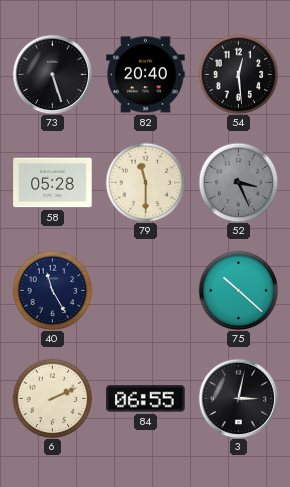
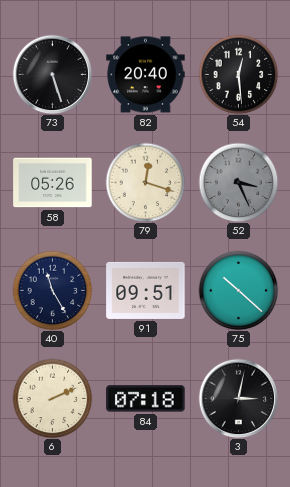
58: 05:28 -> 05:26 (53, 183)
79: 11:30 -> 12:18 (145, 182)
91: none -> 09:51 (146, 290)
84: 06:55 -> 07:18 (146, 399)
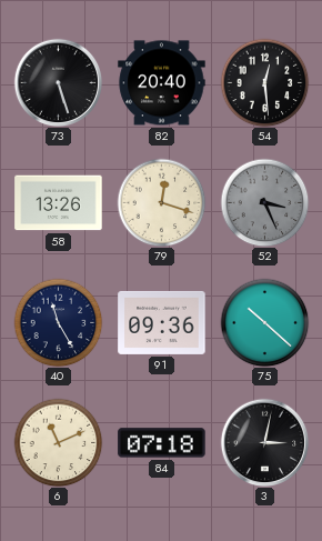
58: 05:26 -> 13:26 (59, 203)
91: 09:51 -> 09:36 (162, 322)
6: 2:11 -> 11:11 (58, 442)
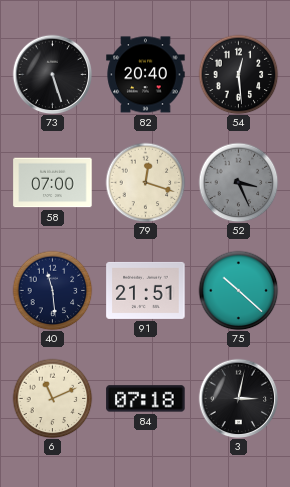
58: 13:26 -> 07:00 (53, 183)
40: 11:25 -> 11:29 (52, 290)
91: 09:36 -> 21:51 (146, 290)
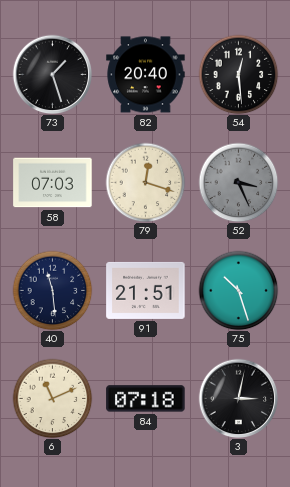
73: 5:27 -> 1:27 (52, 74)
58: 07:00 -> 07:03 (53, 183)
75: 10:22 -> 10:27 (238, 290)
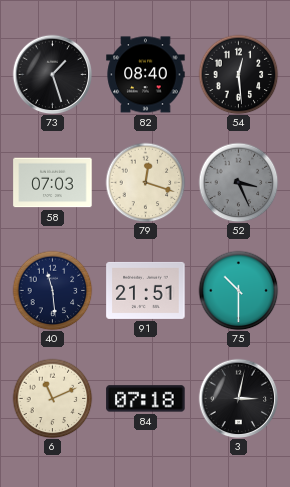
82: 20:40 -> 08:40 (146, 75)
75: 10:27 -> 10:30 (238, 290)
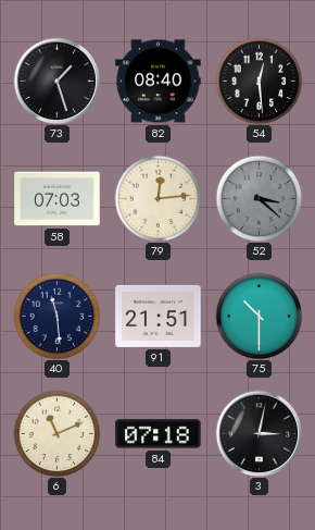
79: 12:18 -> 12:14 (157, 198)
52: 3:26 -> 3:22 (259, 198)
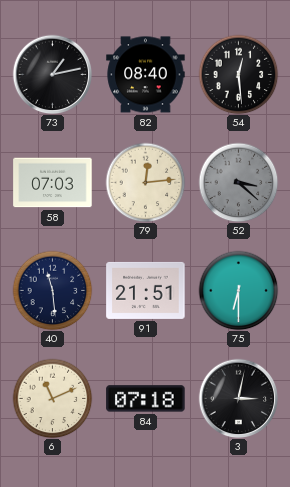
73: 1:27 -> 1:13 (52, 74)
75: 10:30 -> 6:30 (238, 290)
